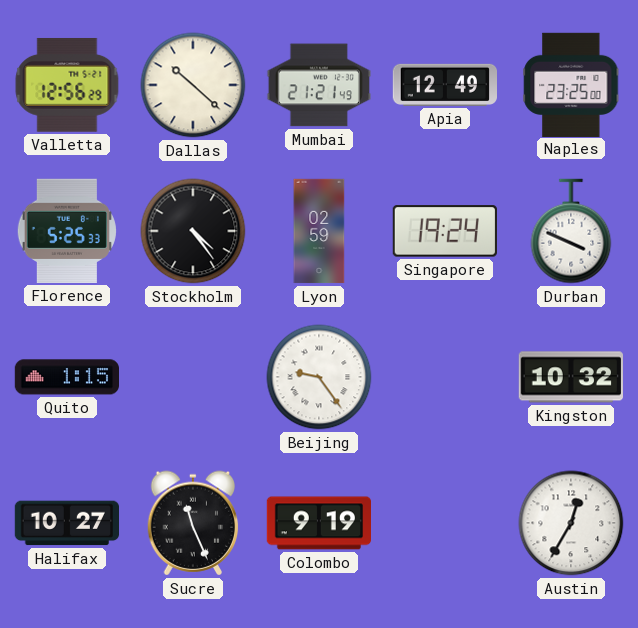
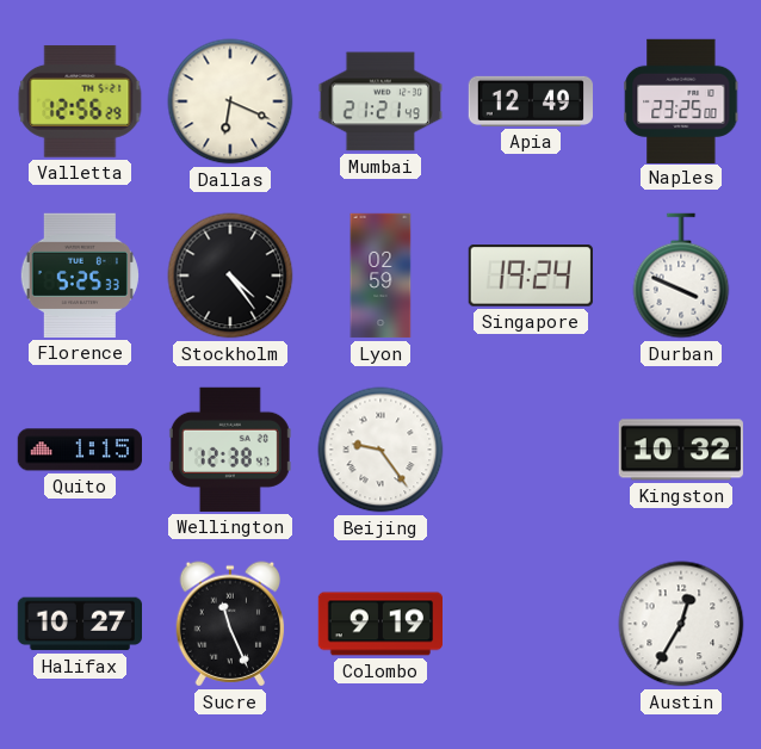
Dallas: 10:22 -> 6:19 (230, 101)
Wellington: none -> 12:38 (230, 450)
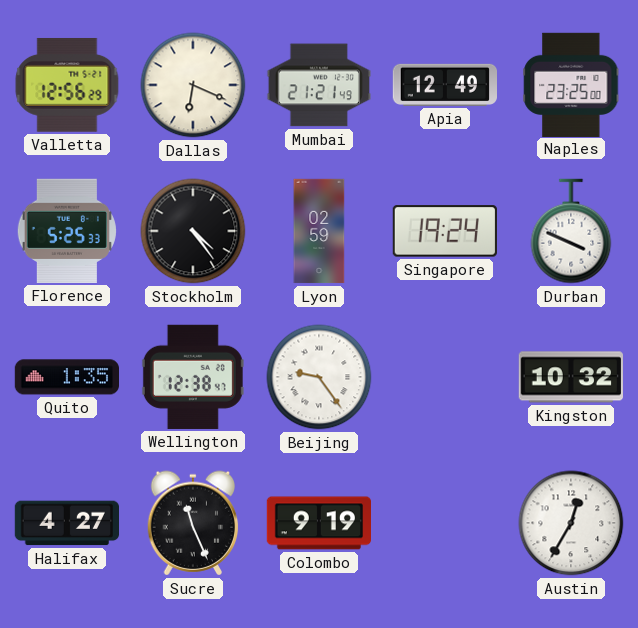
Quito: 1:15 -> 1:35 (66, 377)
Halifax: 10:27 -> 4:27 (66, 523)
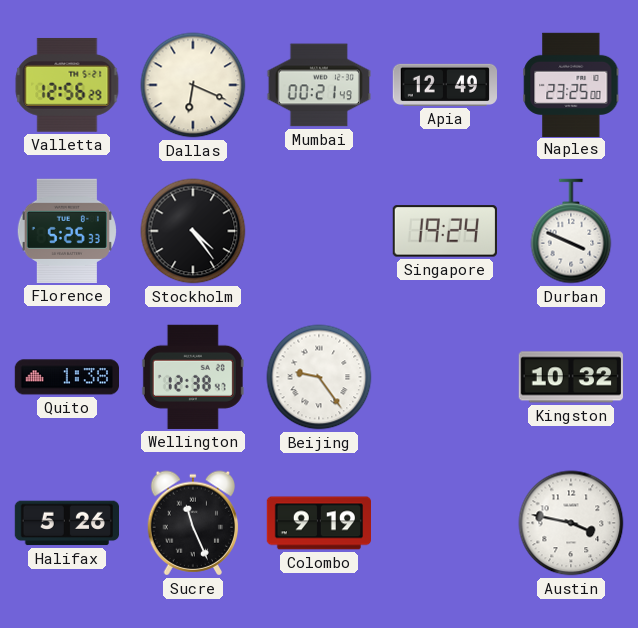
Mumbai: 21:21 -> 00:21 (318, 85)
Lyon: 02:59 -> none (319, 231)
Quito: 1:35 -> 1:38 (66, 377)
Halifax: 4:27 -> 5:26 (66, 523)
Austin: 12:35 -> 3:47 (571, 523)
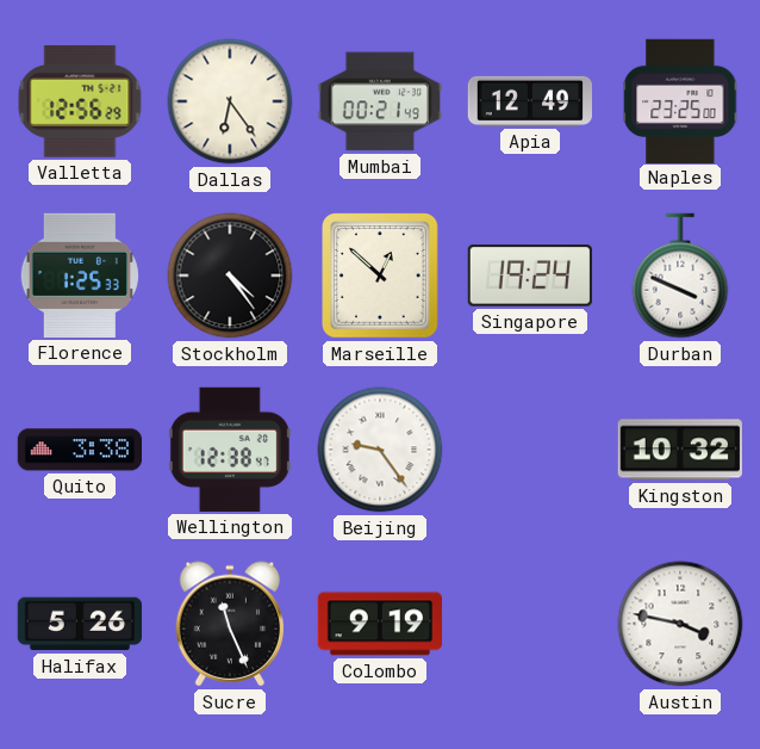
Dallas: 6:19 -> 6:24 (230, 101)
Florence: 5:25 -> 1:25 (80, 276)
Marseille: none -> 12:52 (381, 276)
Quito: 1:38 -> 3:38 (79, 450)
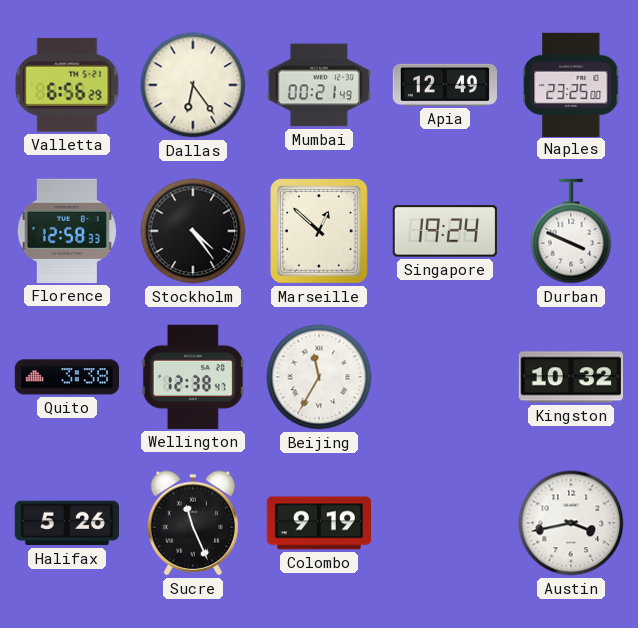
Valletta: 12:56 -> 6:56 (67, 85)
Florence: 1:25 -> 12:58 (67, 231)
Beijing: 9:24 -> 11:35 (319, 377)
Austin: 3:47 -> 3:43 (571, 523)
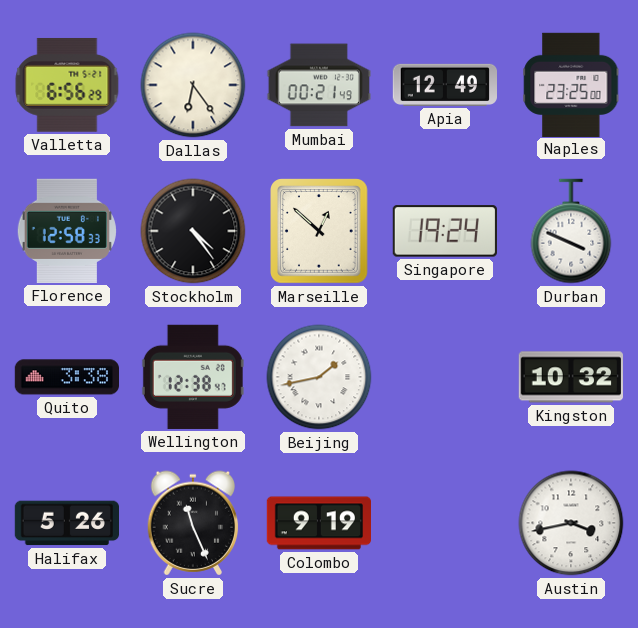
Beijing: 11:35 -> 1:43 (319, 377)
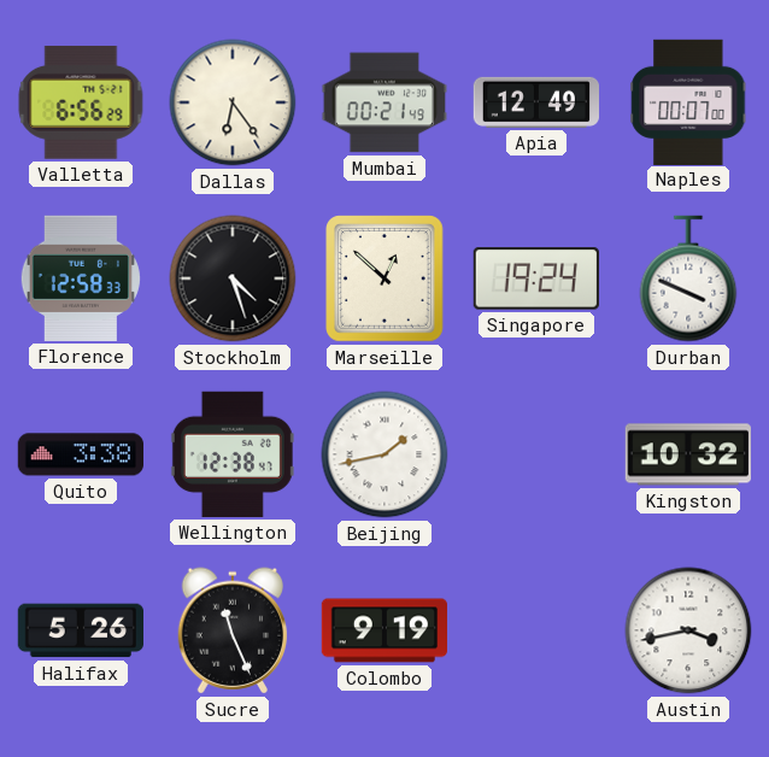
Naples: 23:25 -> 00:07 (688, 101)
Stockholm: 4:24 -> 4:27 (233, 278)
